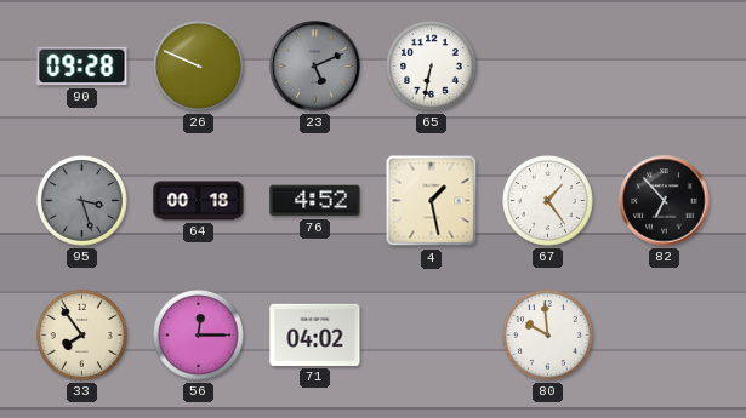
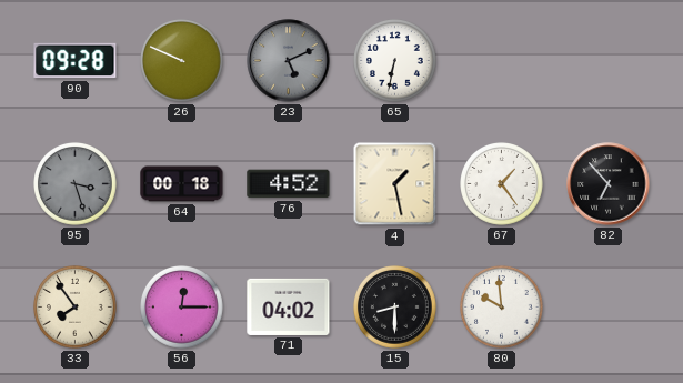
15: none -> 8:30 (395, 308)
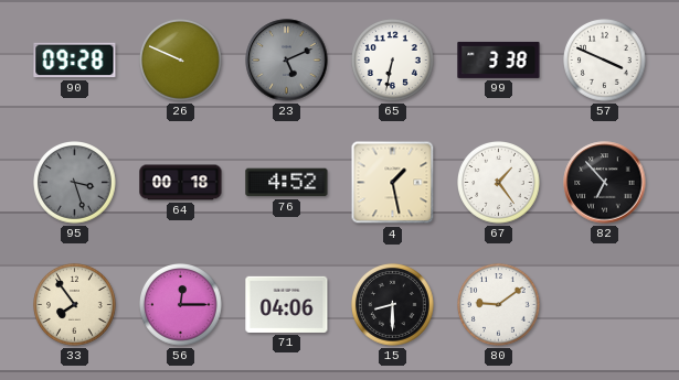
99: none -> 3:38 (499, 59)
57: none -> 3:49 (605, 61)
71: 04:02 -> 04:06 (287, 304)
80: 9:59 -> 9:09 (499, 305)
